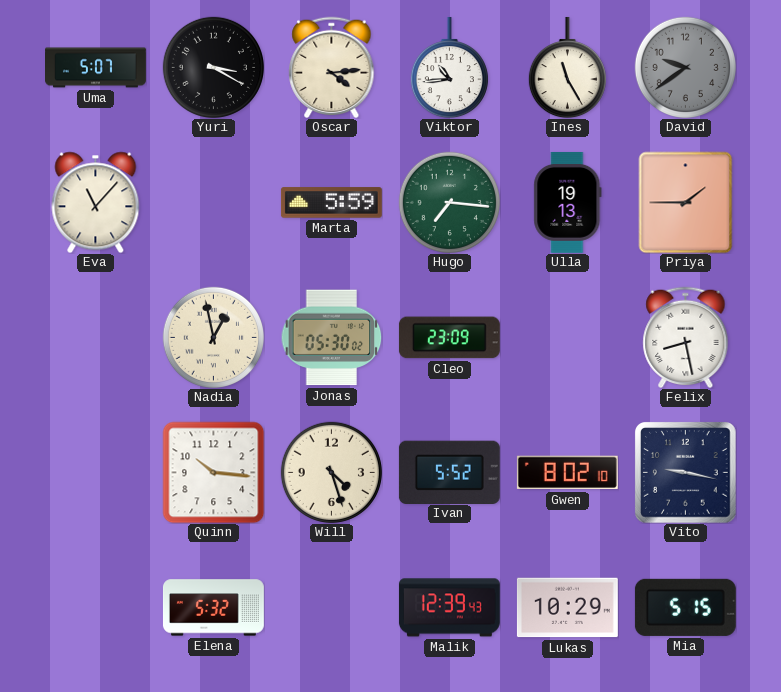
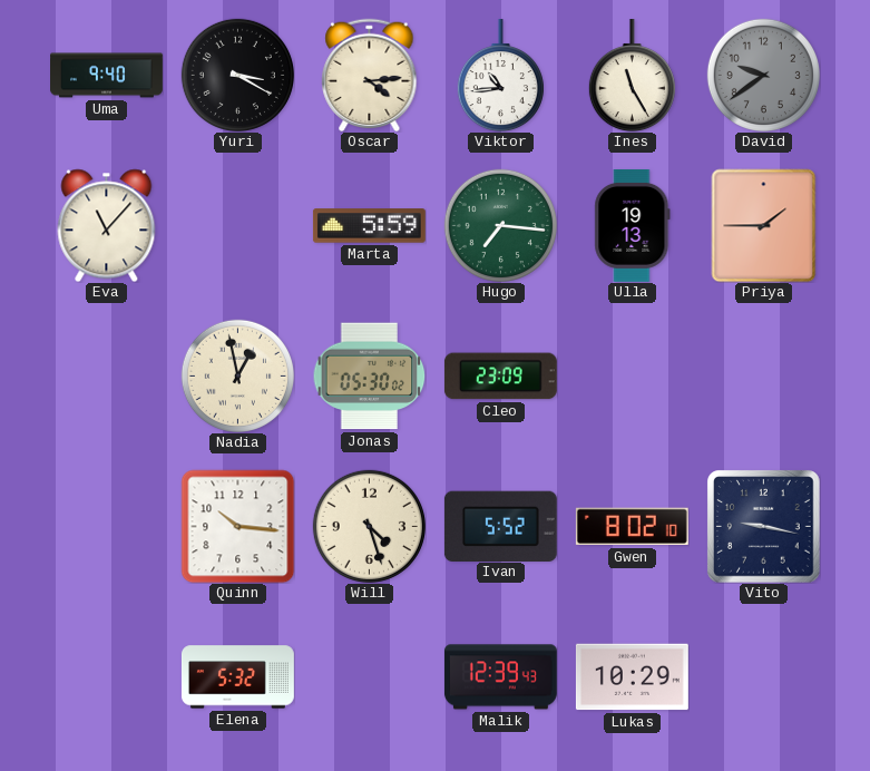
Uma: 5:07 -> 9:40 (107, 76)
Felix: 8:28 -> none (686, 337)
Mia: 5:15 -> none (685, 607)
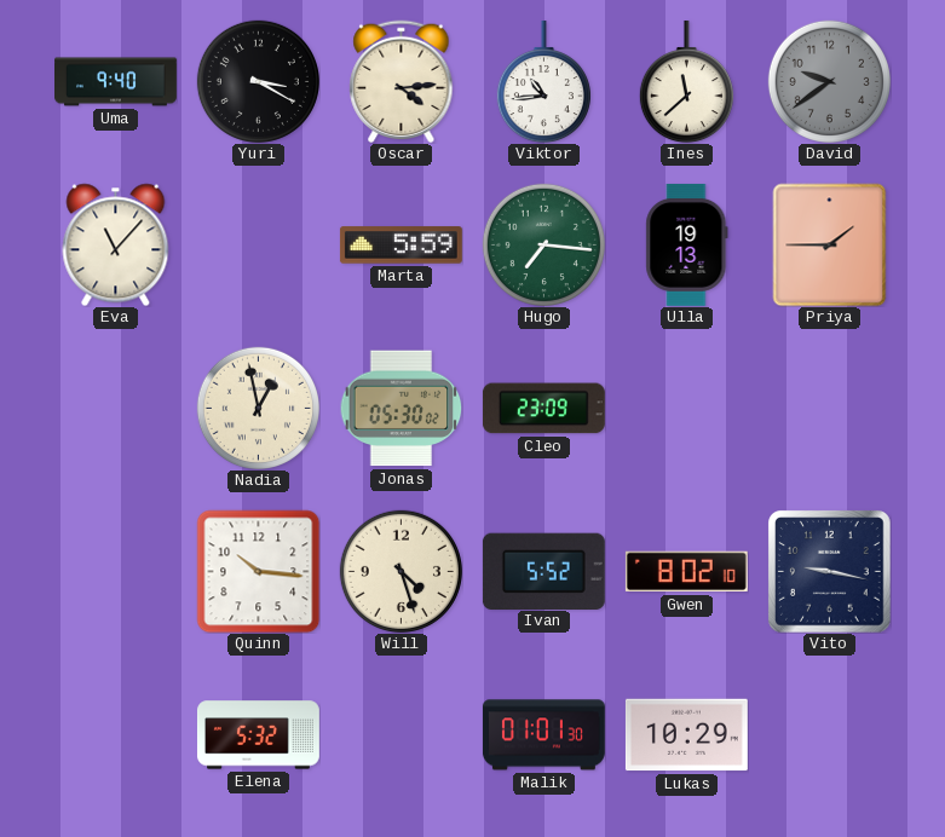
Ines: 11:25 -> 11:38 (686, 81)
Malik: 12:39 -> 01:01 (543, 735)
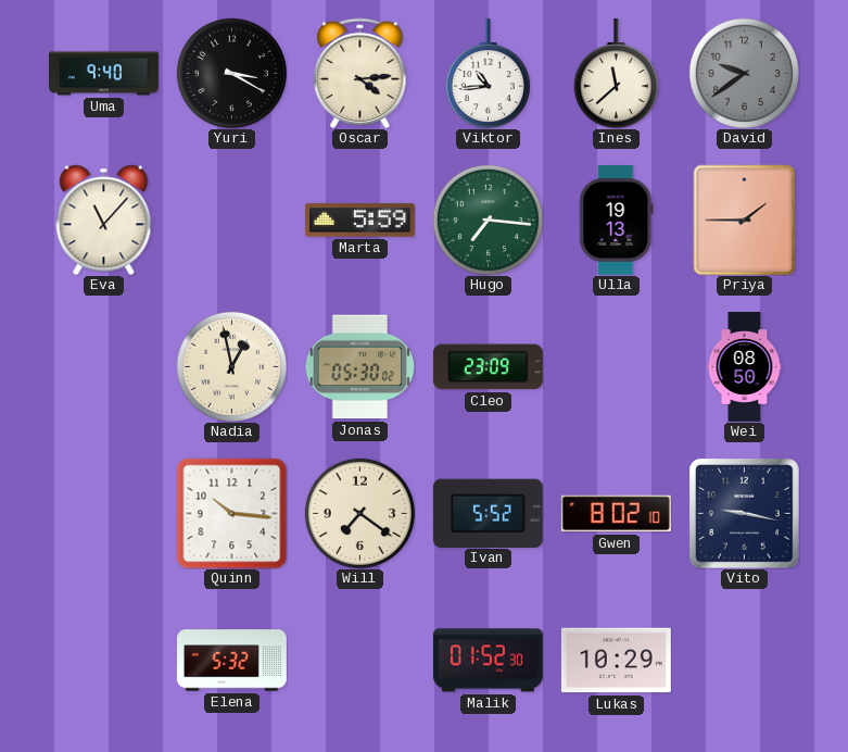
Wei: none -> 08:50 (745, 367)
Will: 4:27 -> 7:21 (359, 513)
Malik: 01:01 -> 01:52 (488, 661)
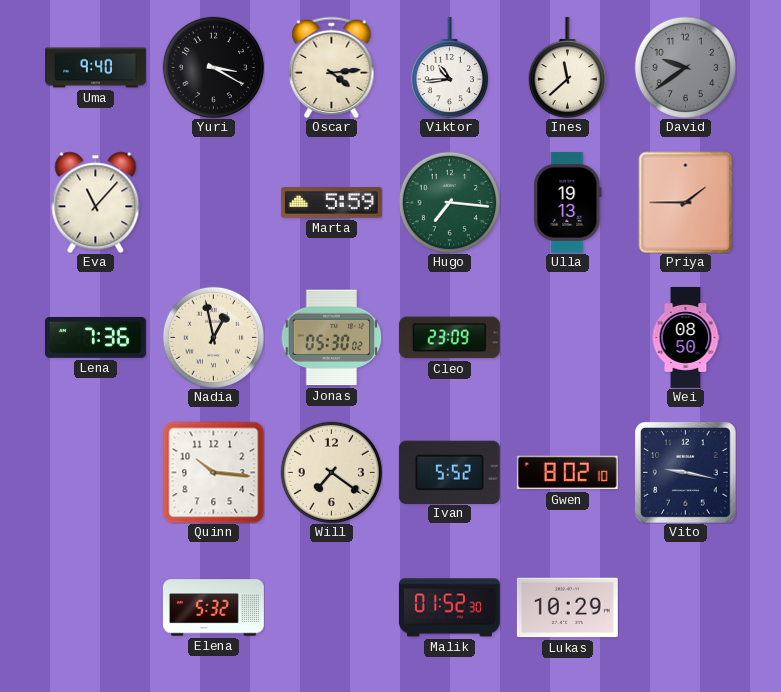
Lena: none -> 7:36 (95, 338)
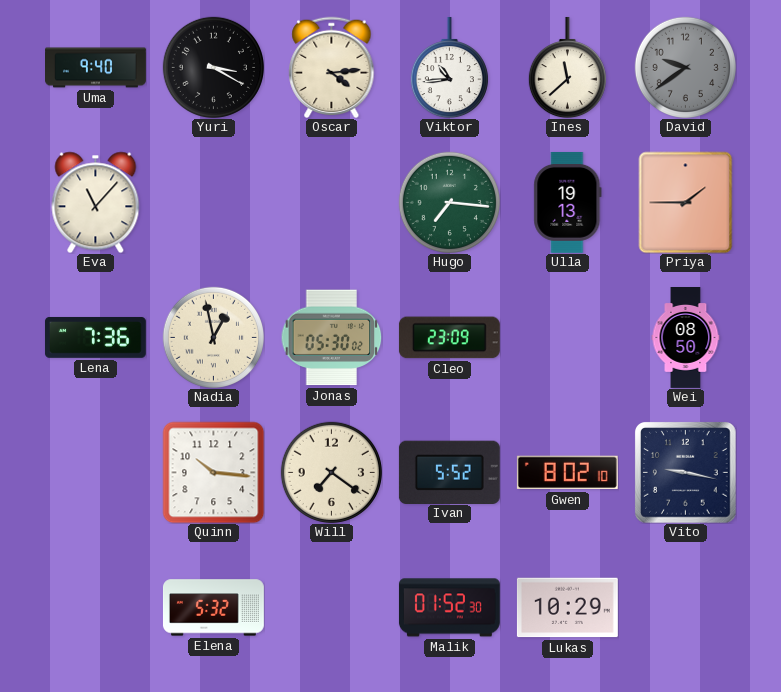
Marta: 5:59 -> none (331, 203)
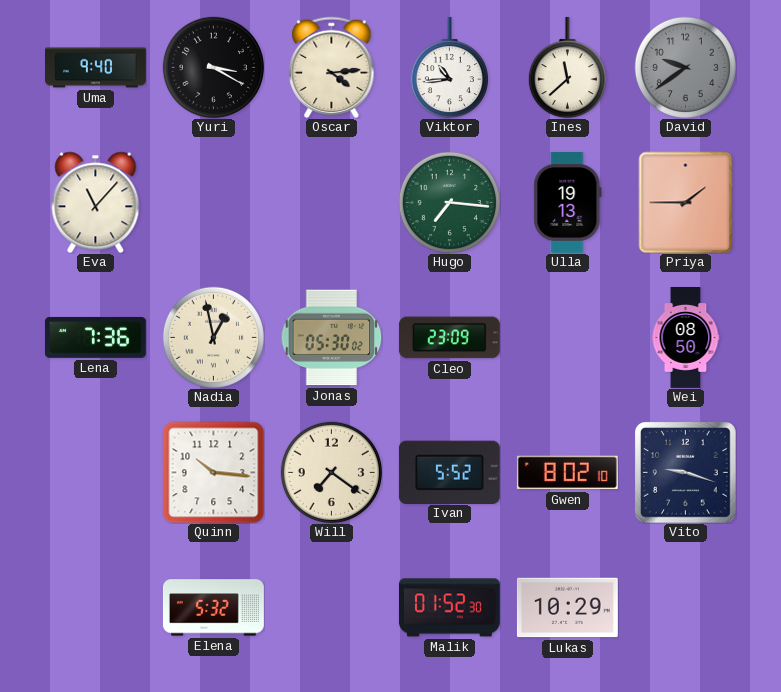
Vito: 9:17 -> 9:18 (686, 473)
